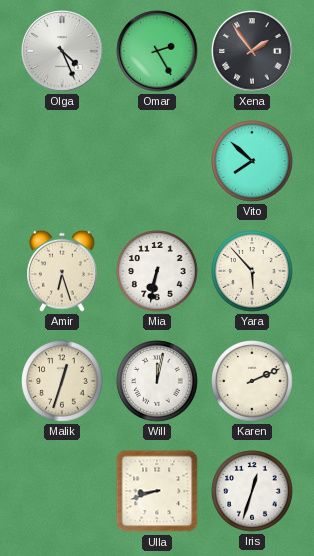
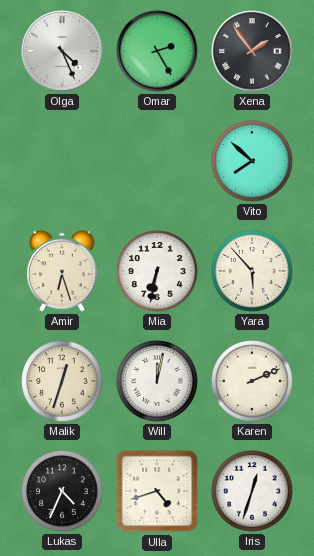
Lukas: none -> 4:34 (62, 491)
Ulla: 8:42 -> 4:42 (157, 491)
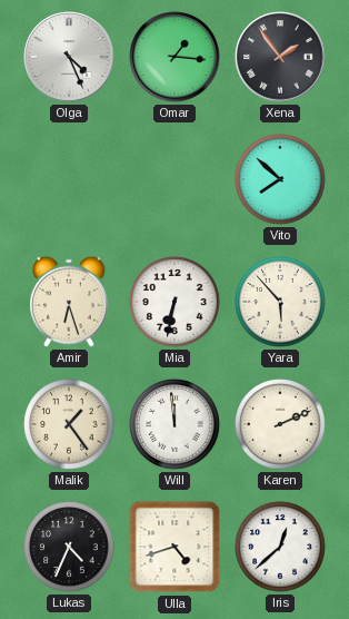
Omar: 2:25 -> 1:16 (174, 57)
Malik: 12:33 -> 1:24 (69, 424)
Will: 12:02 -> 11:59 (174, 424)
Iris: 12:33 -> 12:38 (280, 547)
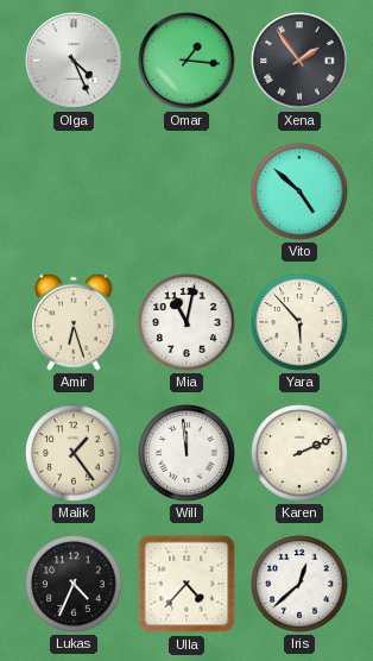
Vito: 7:52 -> 4:52 (299, 191)
Mia: 6:32 -> 11:02 (186, 322)
Ulla: 4:42 -> 4:37 (186, 584)
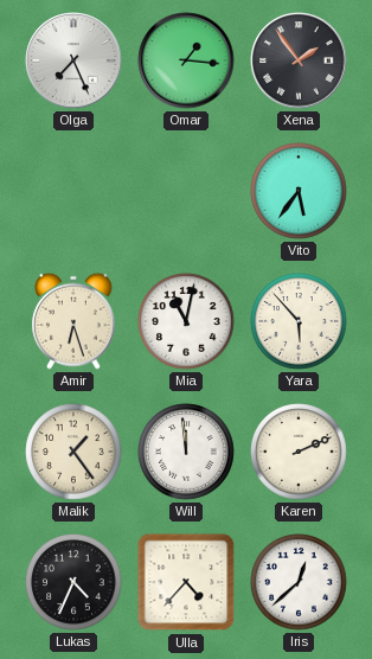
Olga: 4:26 -> 7:26 (73, 60)
Vito: 4:52 -> 5:36 (299, 191)
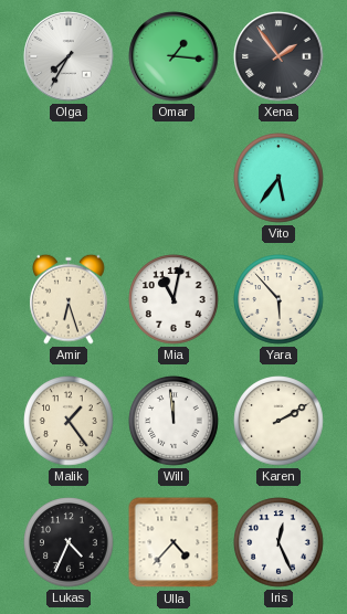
Olga: 7:26 -> 7:35 (69, 56)
Karen: 2:11 -> 2:10 (278, 421)
Iris: 12:38 -> 12:26 (278, 542)
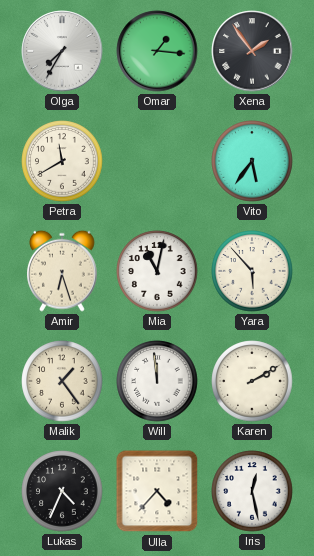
Petra: none -> 11:40 (62, 161)
Iris: 12:26 -> 12:28 (252, 491)
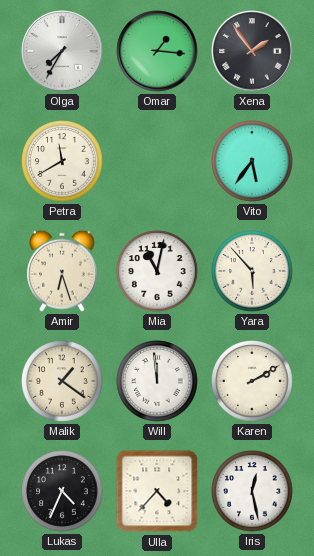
Malik: 1:24 -> 1:21 (62, 381)
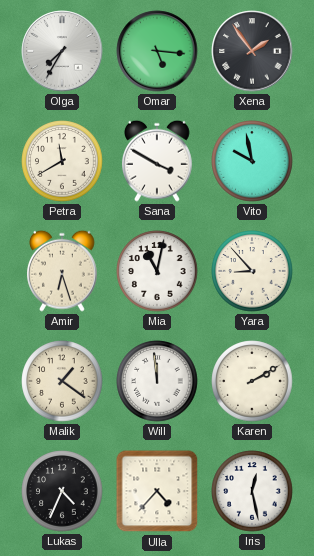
Omar: 1:16 -> 5:16 (157, 51)
Sana: none -> 3:50 (158, 161)
Vito: 5:36 -> 9:58 (252, 161)
Yara: 5:53 -> 8:53 (252, 271)
